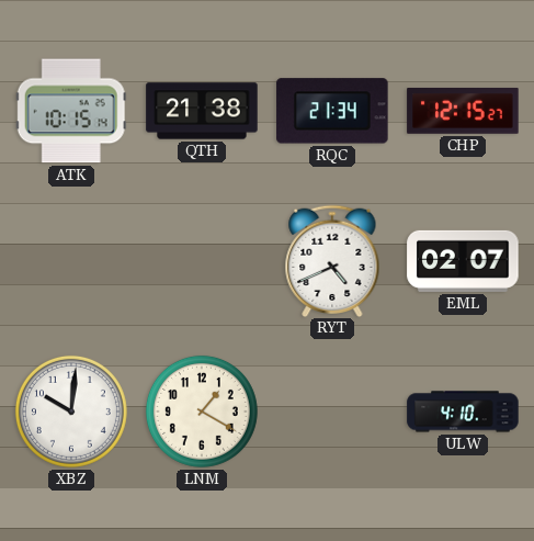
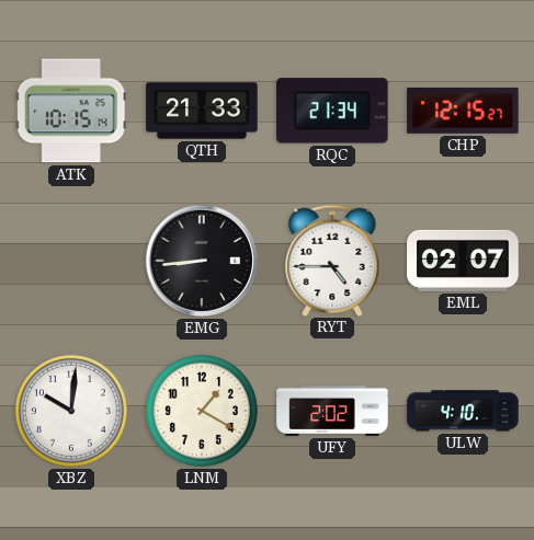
QTH: 21:38 -> 21:33 (202, 111)
EMG: none -> 8:44 (202, 261)
RYT: 4:41 -> 4:45 (332, 260)
UFY: none -> 2:02 (332, 411)
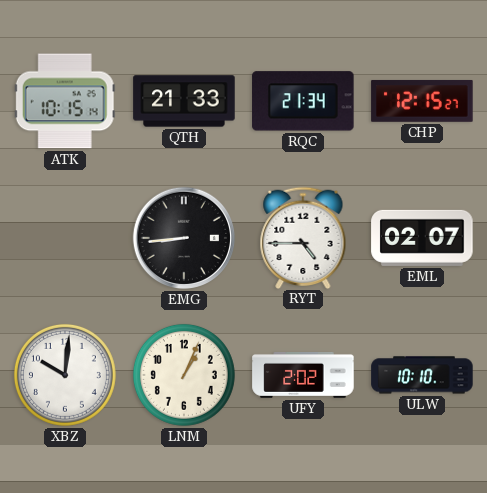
LNM: 1:20 -> 1:04 (184, 375)
ULW: 4:10 -> 10:10 (422, 375)
